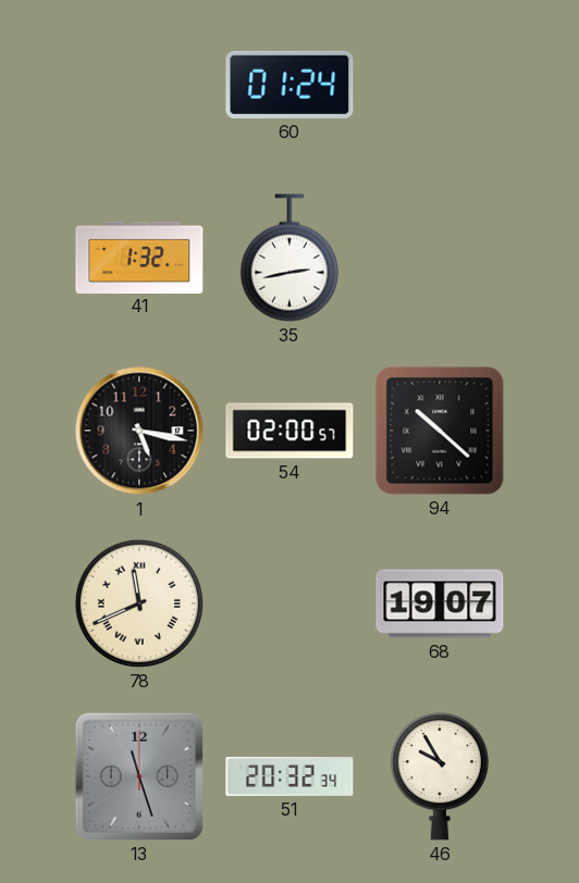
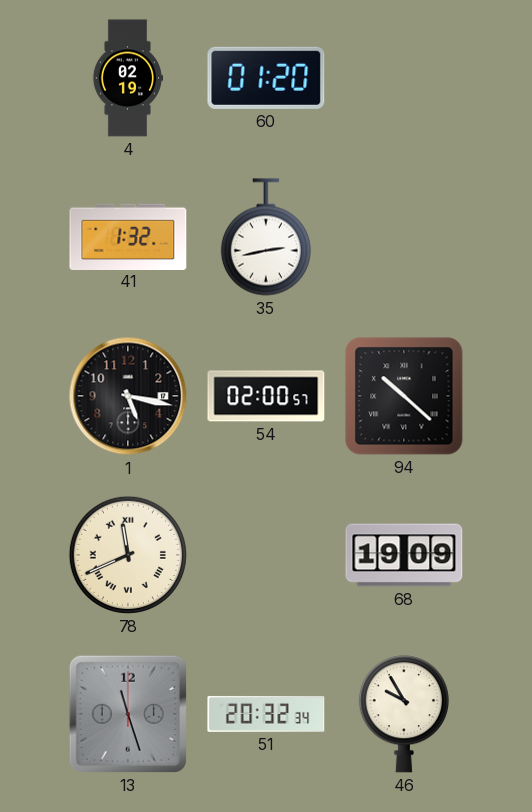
4: none -> 02:19 (127, 78)
60: 01:24 -> 01:20 (266, 78)
68: 19:07 -> 19:09 (404, 555)
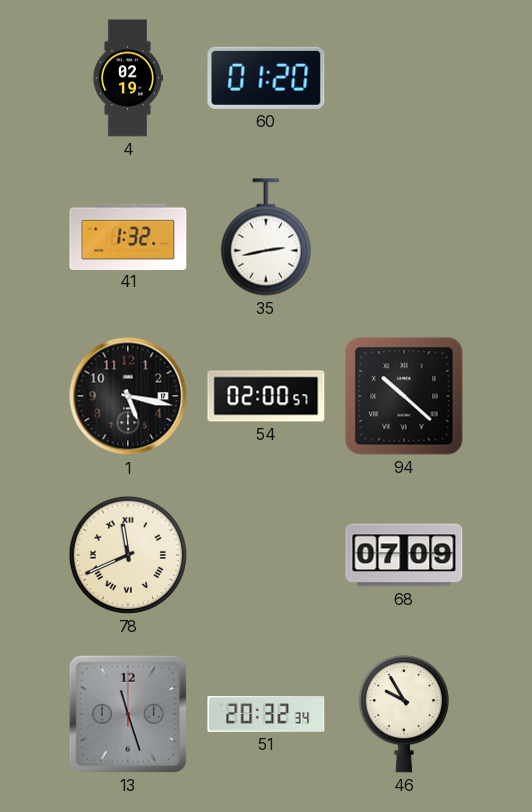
68: 19:09 -> 07:09 (404, 555)
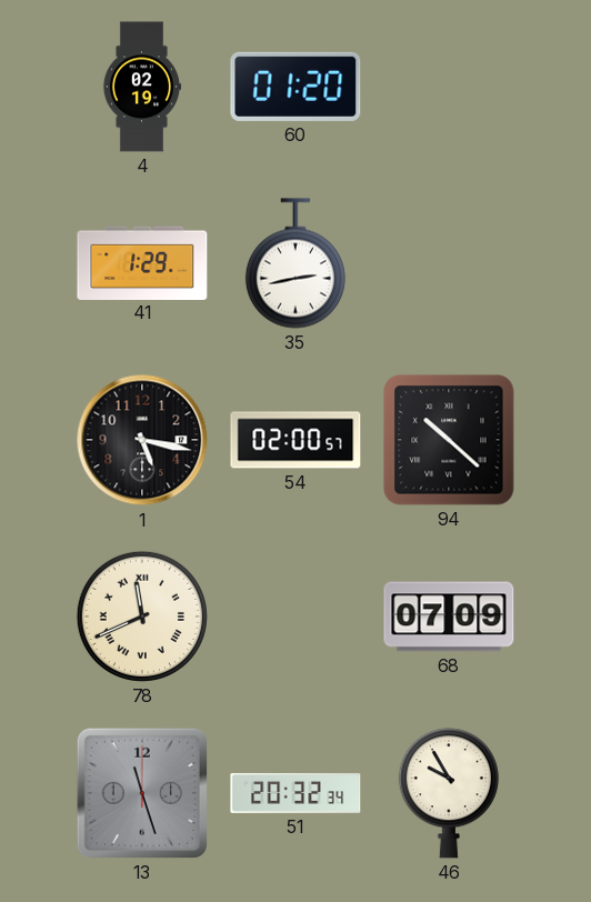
41: 1:32 -> 1:29 (142, 262)
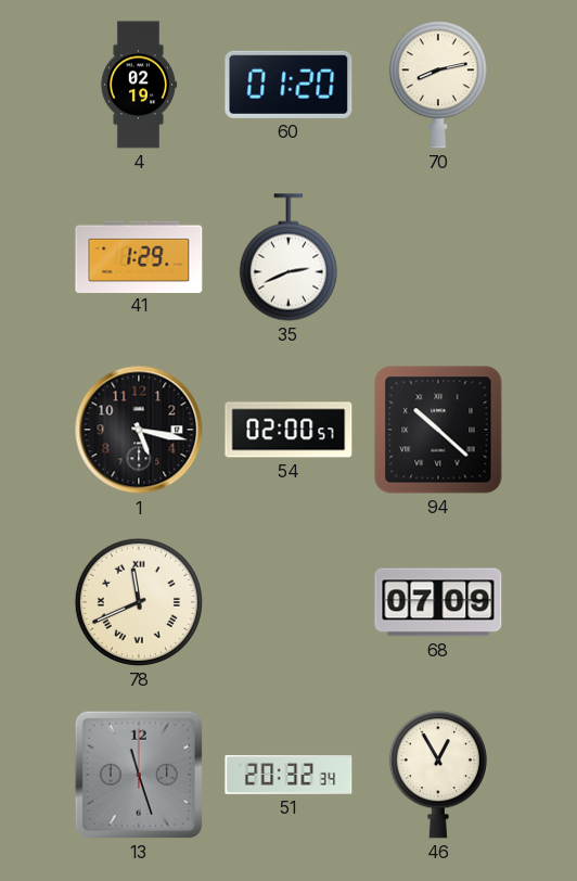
70: none -> 8:13 (438, 85)
35: 2:43 -> 2:41 (288, 257)
46: 9:55 -> 12:55 (438, 775)
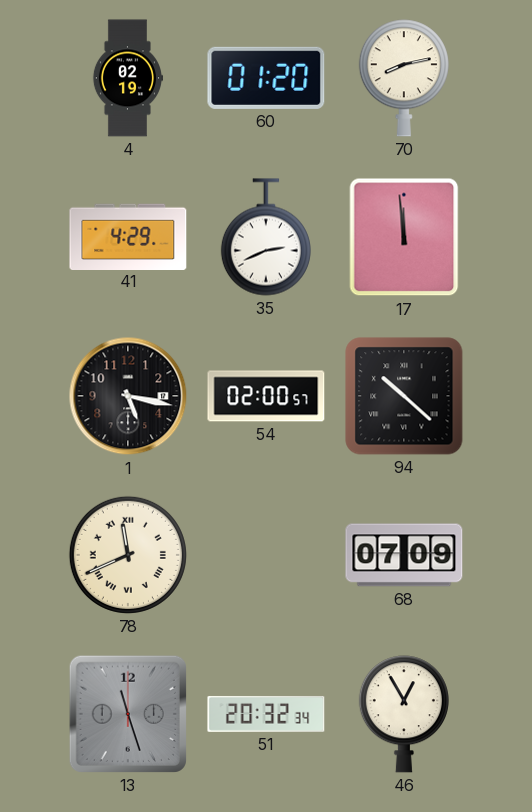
41: 1:29 -> 4:29 (128, 236)
17: none -> 11:59 (404, 237)
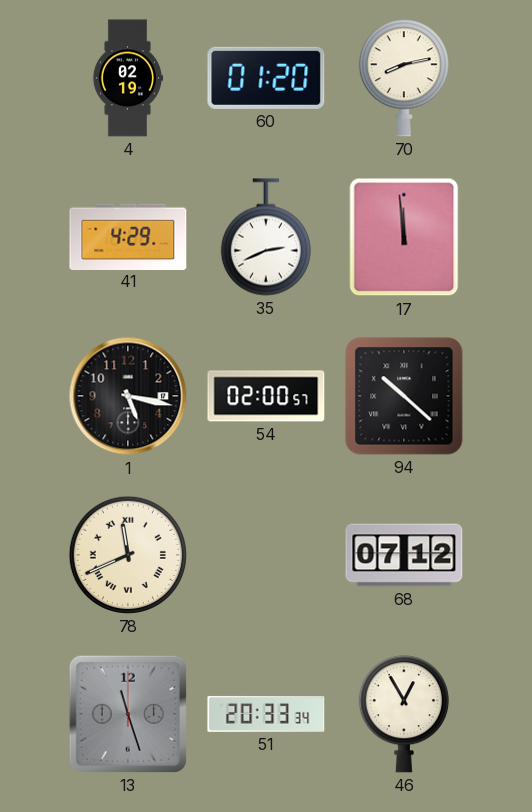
68: 07:09 -> 07:12 (404, 555)
51: 20:32 -> 20:33 (266, 714)
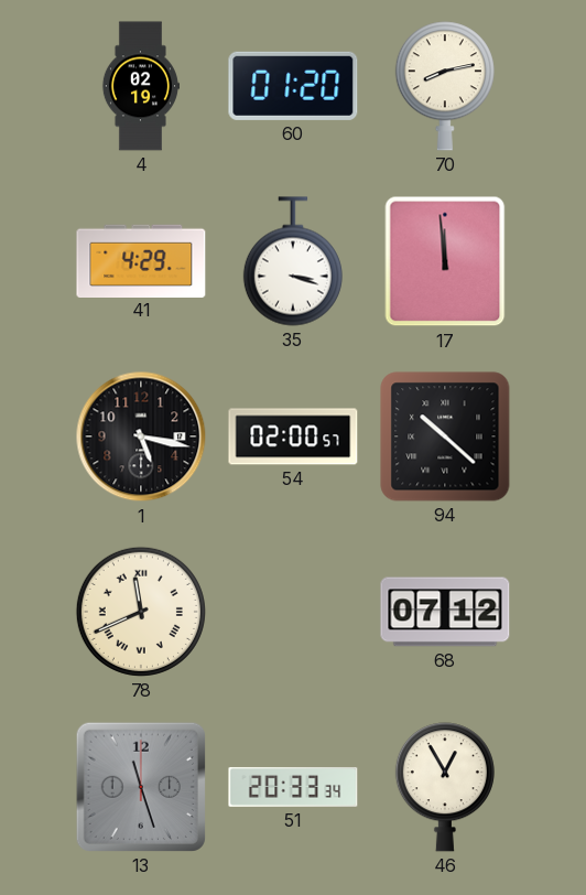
35: 2:41 -> 3:18 (293, 261)
